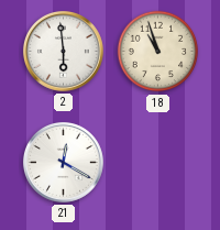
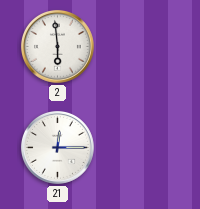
18: 10:57 -> none (158, 52)
21: 12:20 -> 12:15 (57, 147)
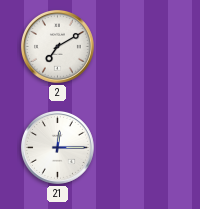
2: 5:59 -> 7:10 (57, 46)
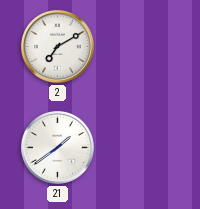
21: 12:15 -> 1:39 (57, 147)
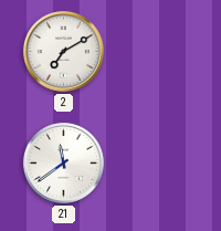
21: 1:39 -> 11:39 (63, 162)
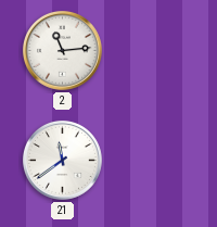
2: 7:10 -> 11:14 (62, 50)
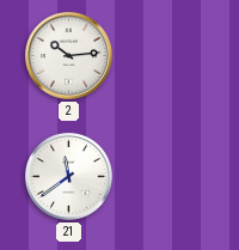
2: 11:14 -> 10:14 (68, 55)
